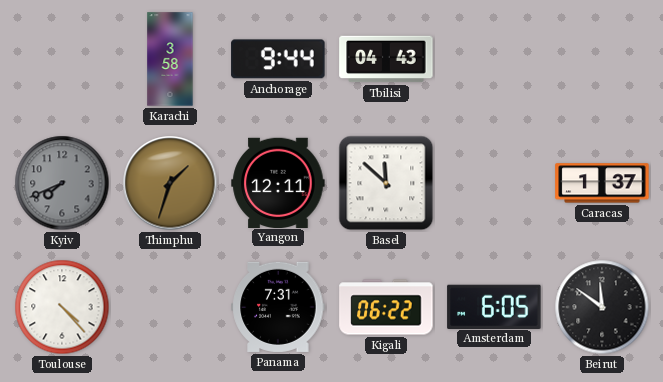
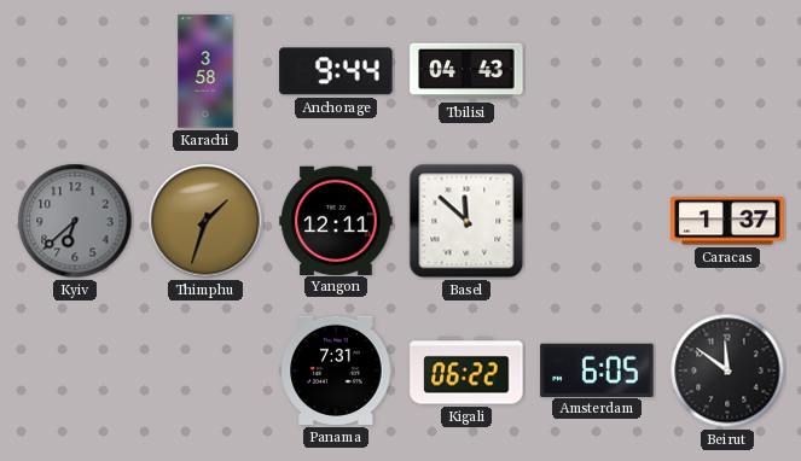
Kyiv: 7:41 -> 6:38 (75, 221)
Toulouse: 4:23 -> none (62, 307)
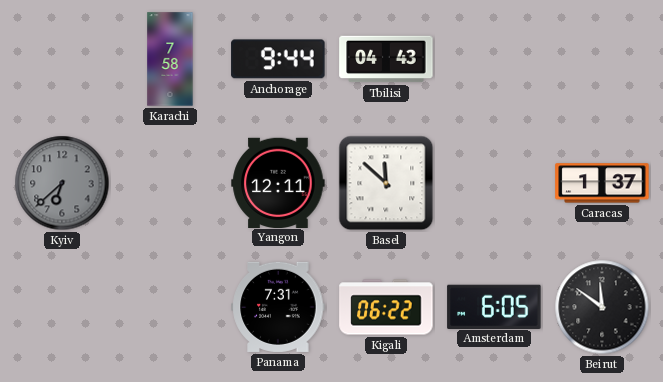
Karachi: 3:58 -> 7:58 (170, 59)
Thimphu: 1:33 -> none (205, 221)
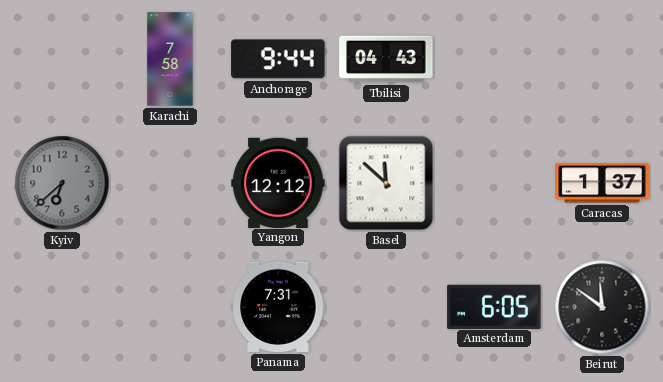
Yangon: 12:11 -> 12:12 (278, 182)
Kigali: 06:22 -> none (386, 307)
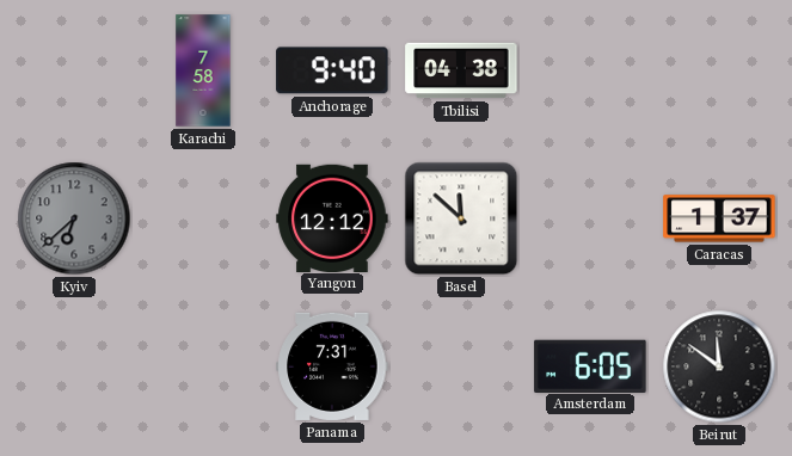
Anchorage: 9:44 -> 9:40 (332, 70)
Tbilisi: 04:43 -> 04:38 (461, 70)
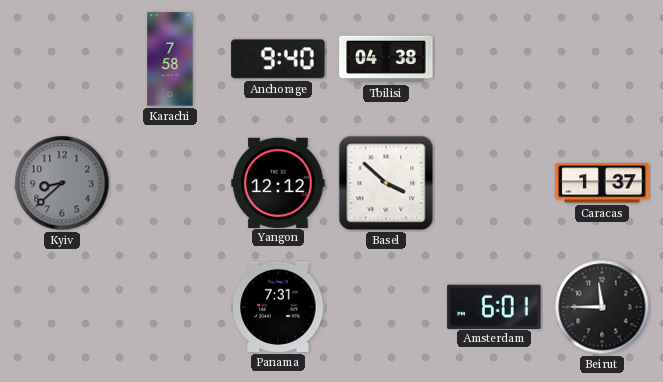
Kyiv: 6:38 -> 8:38 (62, 183)
Basel: 11:52 -> 3:52 (386, 183)
Amsterdam: 6:05 -> 6:01 (494, 306)
Beirut: 11:51 -> 11:45 (602, 307)
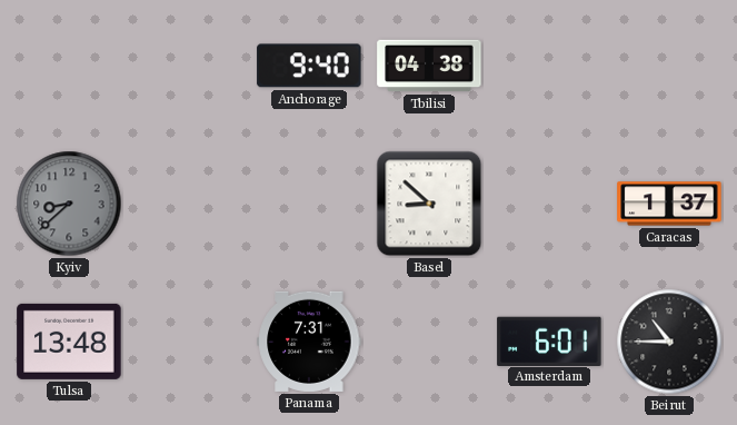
Karachi: 7:58 -> none (170, 59)
Yangon: 12:12 -> none (278, 182)
Basel: 3:52 -> 8:52 (429, 204)
Tulsa: none -> 13:48 (69, 342)
Beirut: 11:45 -> 10:45 (669, 342)
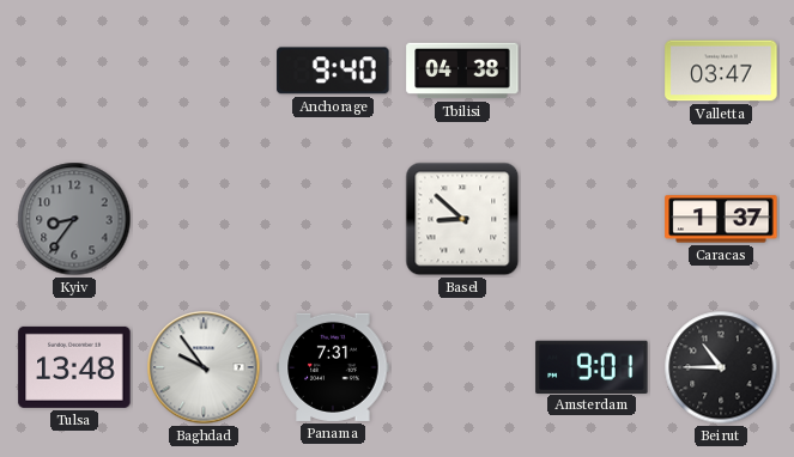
Valletta: none -> 03:47 (721, 71)
Kyiv: 8:38 -> 8:36 (74, 219)
Baghdad: none -> 9:54 (204, 367)
Amsterdam: 6:01 -> 9:01 (592, 366)
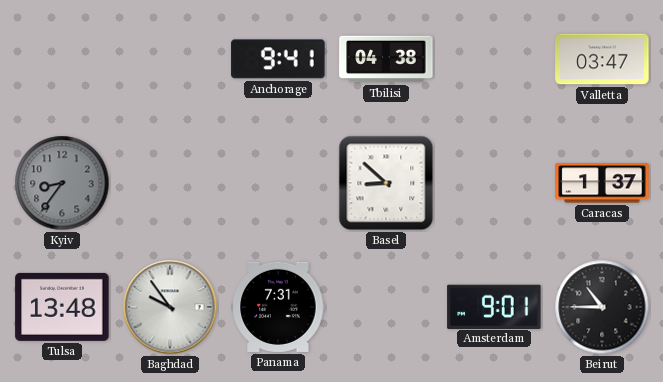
Anchorage: 9:40 -> 9:41 (278, 59)
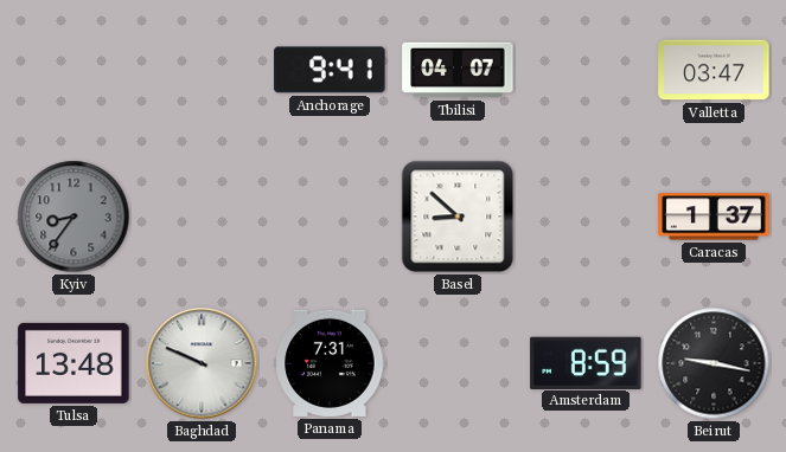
Tbilisi: 04:38 -> 04:07 (458, 70)
Baghdad: 9:54 -> 9:49 (202, 363)
Amsterdam: 9:01 -> 8:59 (586, 362)
Beirut: 10:45 -> 9:17 (714, 363)
